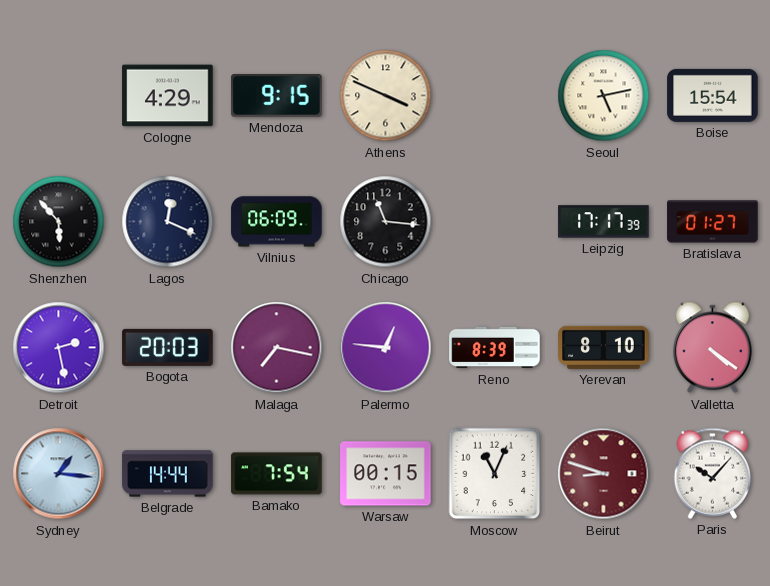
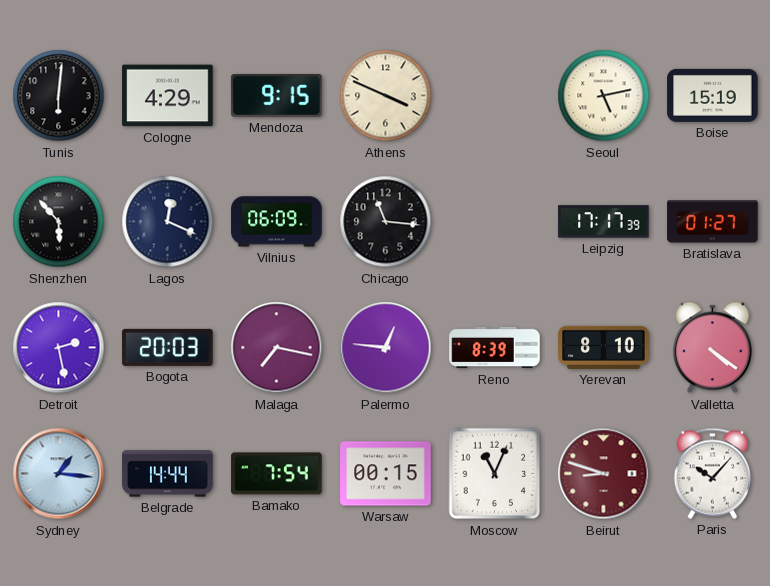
Tunis: none -> 6:01 (59, 96)
Boise: 15:54 -> 15:19 (713, 95)
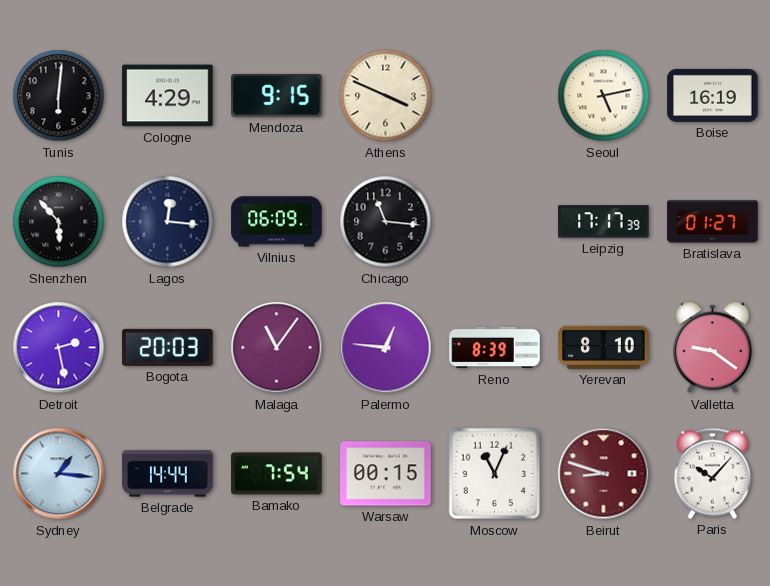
Boise: 15:19 -> 16:19 (713, 95)
Lagos: 12:19 -> 12:16 (168, 222)
Malaga: 7:17 -> 11:06 (277, 348)
Valletta: 4:21 -> 9:21 (713, 348)
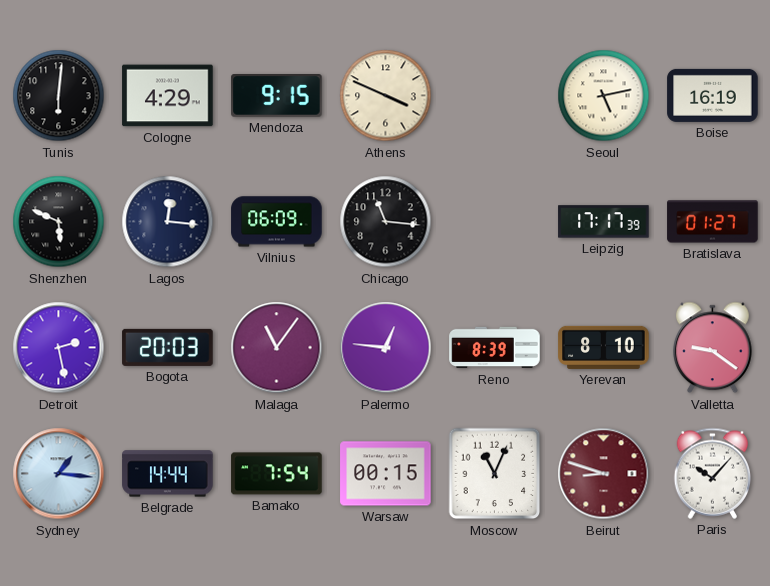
Shenzhen: 5:53 -> 5:49 (59, 222)
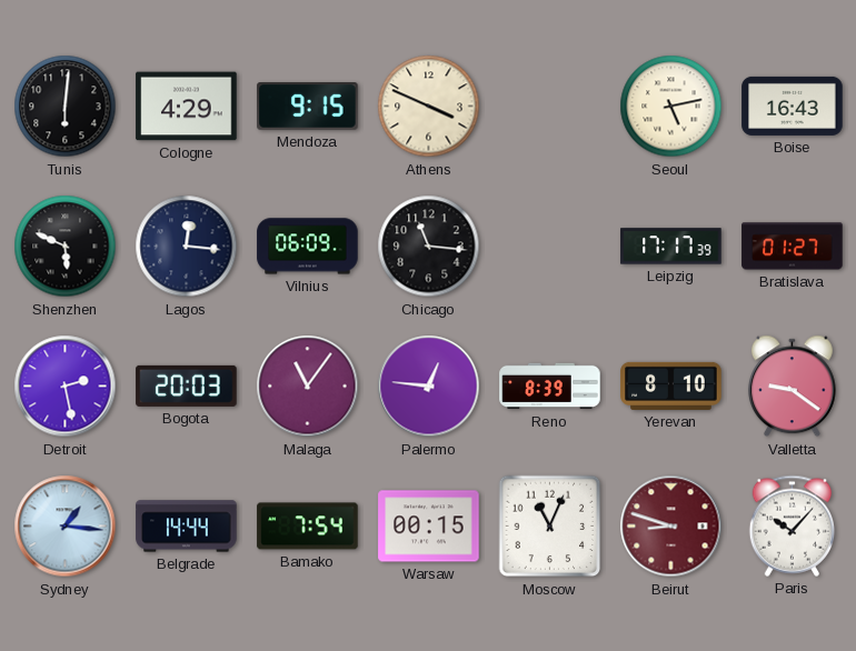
Boise: 16:19 -> 16:43 (793, 106)
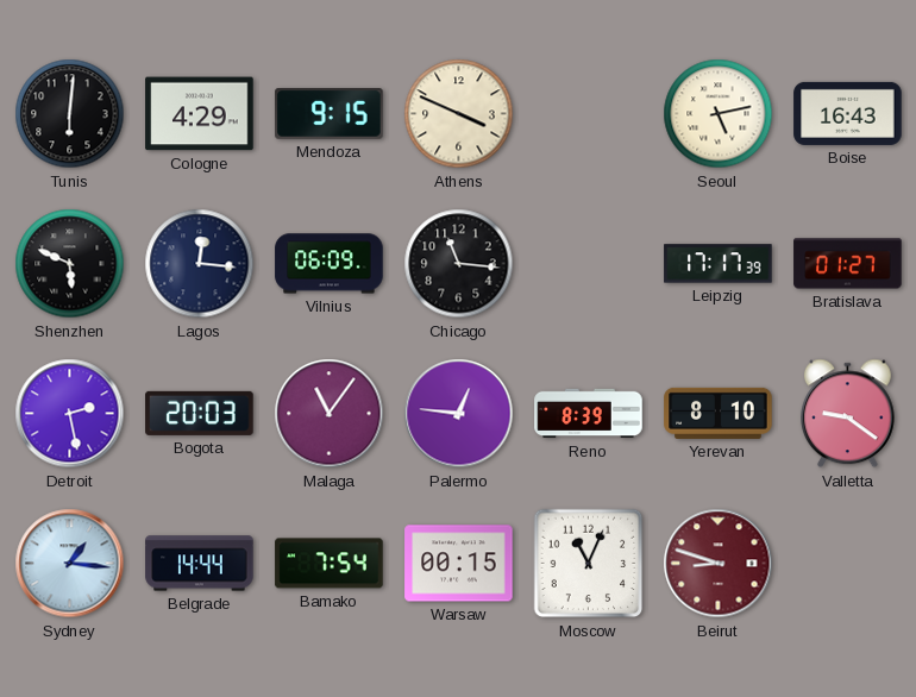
Paris: 10:07 -> none (793, 525)
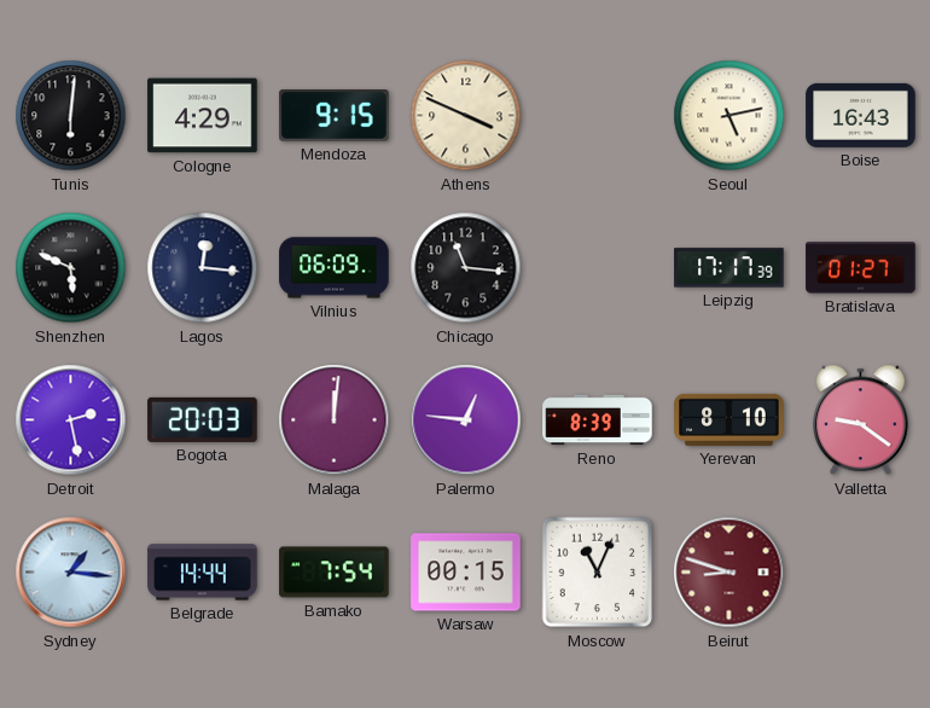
Malaga: 11:06 -> 12:01 (335, 420)
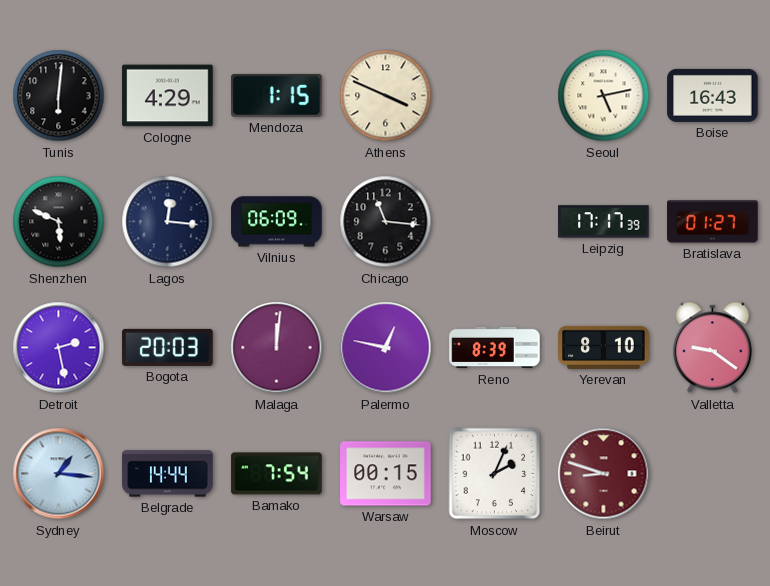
Mendoza: 9:15 -> 1:15 (277, 96)
Palermo: 12:46 -> 12:47 (386, 348)
Moscow: 11:04 -> 2:04 (495, 474)
